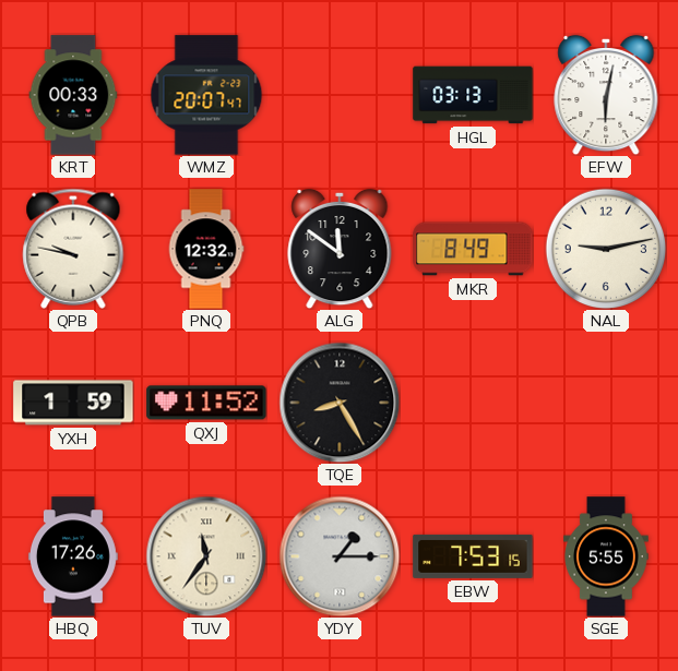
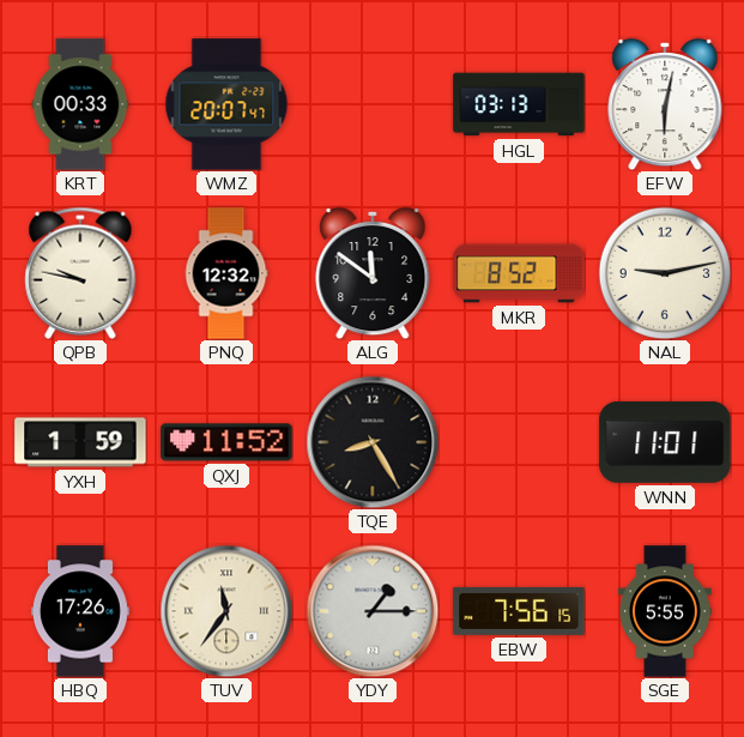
MKR: 8:49 -> 8:52 (519, 273)
WNN: none -> 11:01 (665, 442)
EBW: 7:53 -> 7:56 (519, 611)
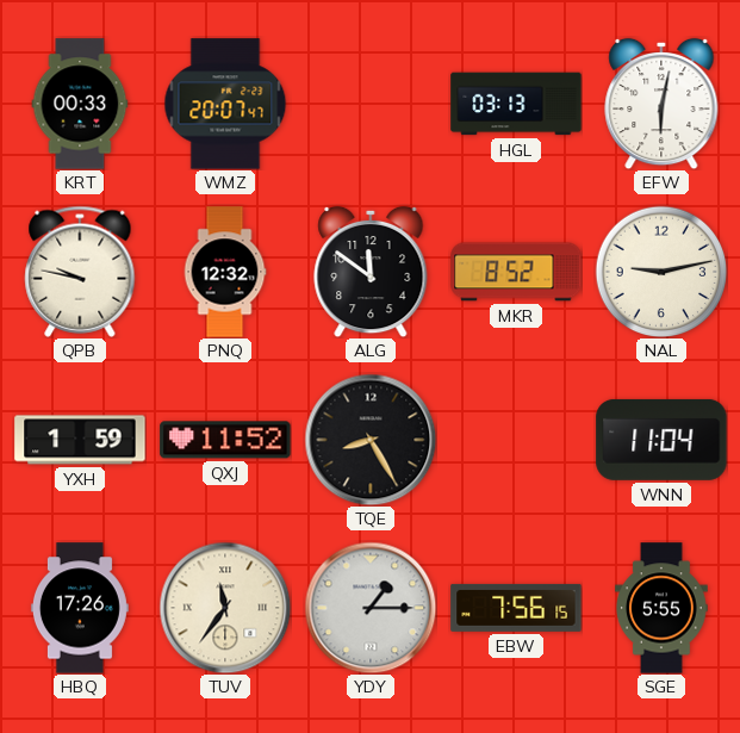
WNN: 11:01 -> 11:04 (661, 440)
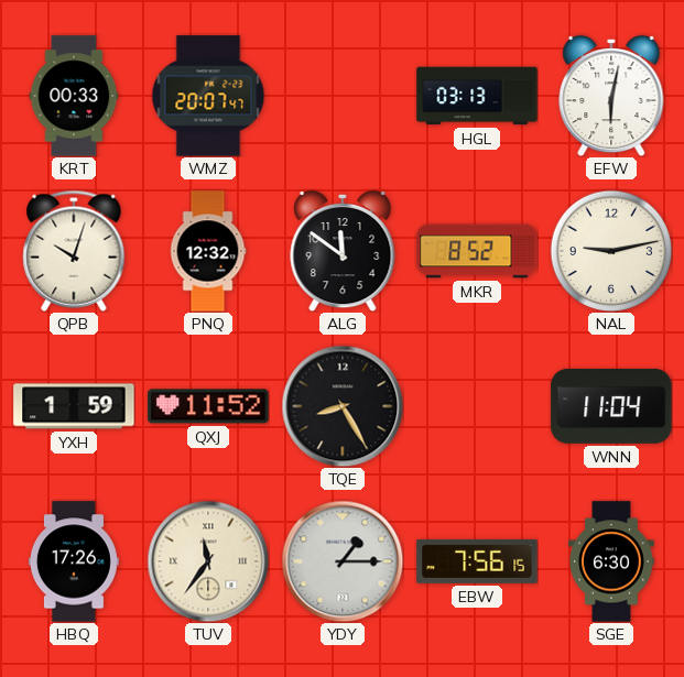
QPB: 9:47 -> 10:03 (74, 251)
SGE: 5:55 -> 6:30 (612, 561)
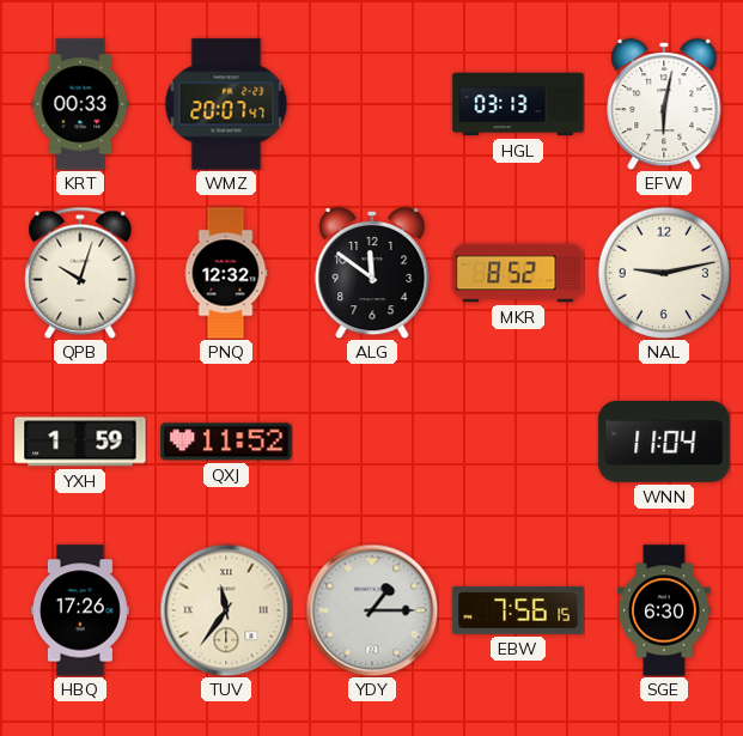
TQE: 8:25 -> none (343, 406)
